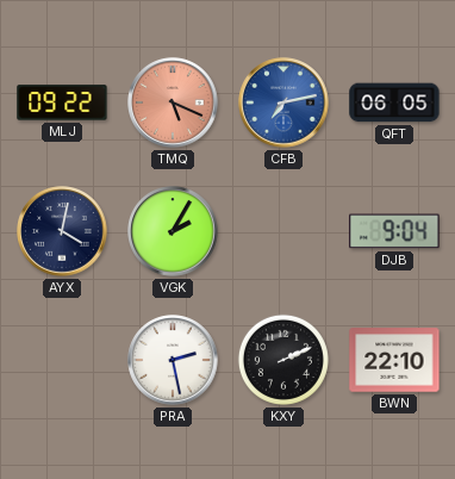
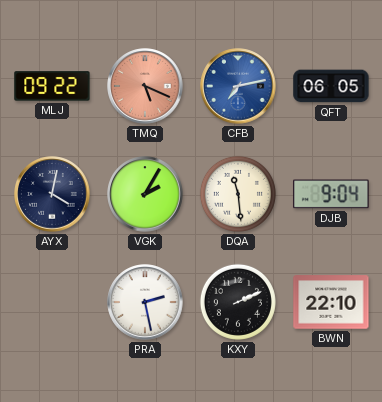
DQA: none -> 11:29 (238, 194)
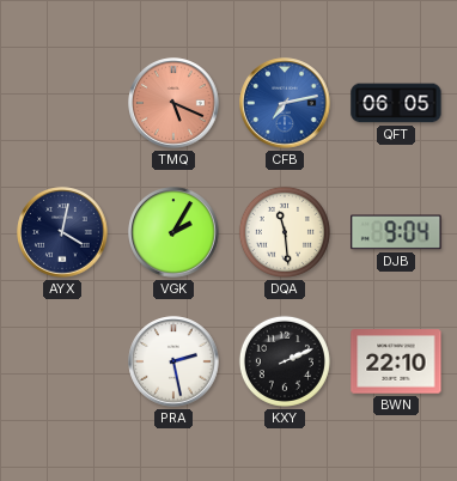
MLJ: 09:22 -> none (52, 86)
